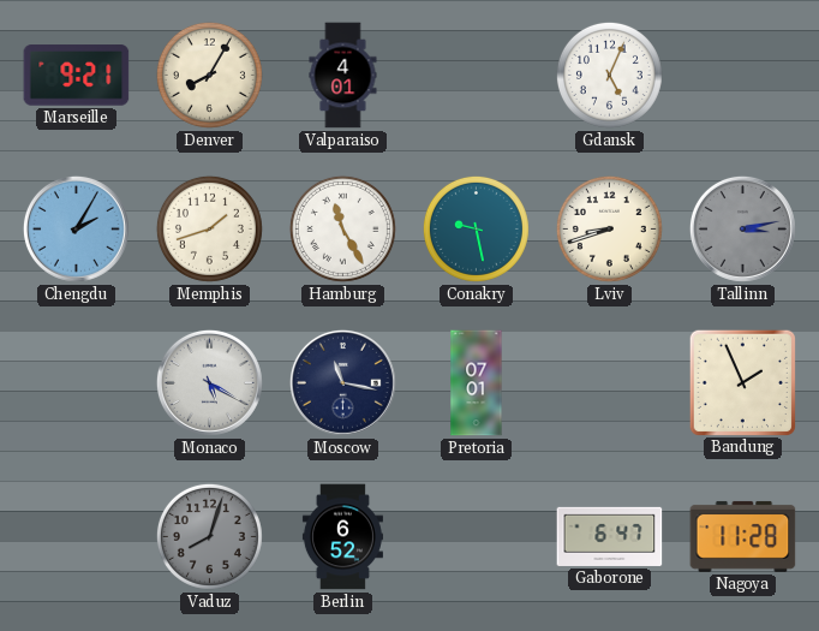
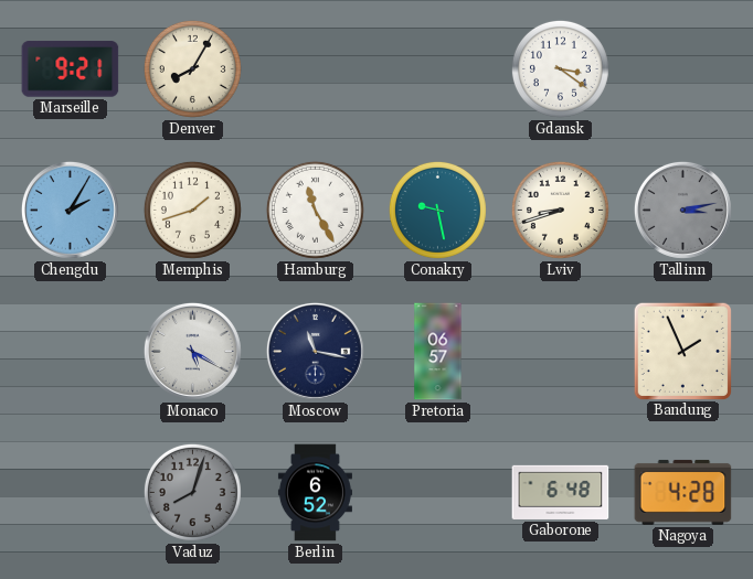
Valparaiso: 4:01 -> none (343, 76)
Gdansk: 5:04 -> 3:21 (560, 68)
Pretoria: 07:01 -> 06:57 (438, 352)
Gaborone: 6:47 -> 6:48 (561, 492)
Nagoya: 11:28 -> 4:28 (683, 492)
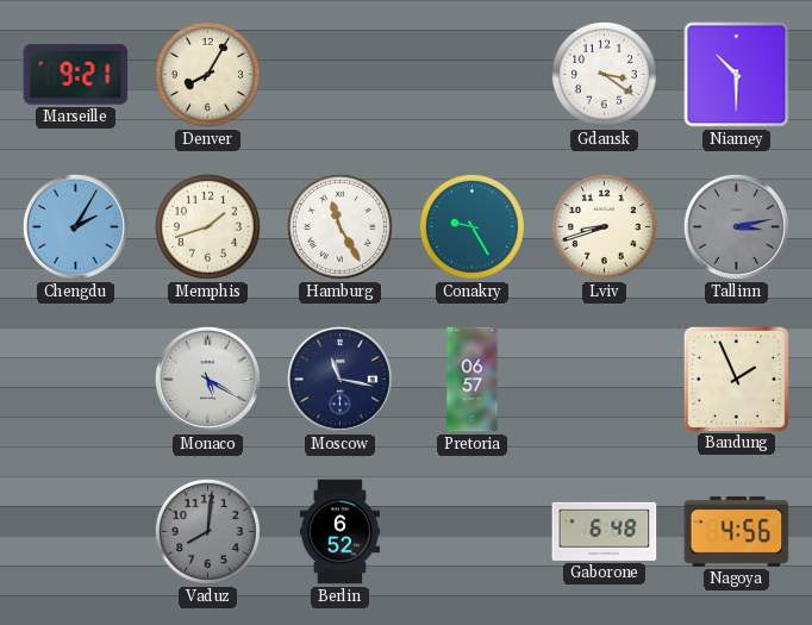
Niamey: none -> 10:30 (737, 75)
Conakry: 9:28 -> 9:25 (471, 226)
Vaduz: 8:03 -> 8:01 (207, 531)
Nagoya: 4:28 -> 4:56 (737, 531)
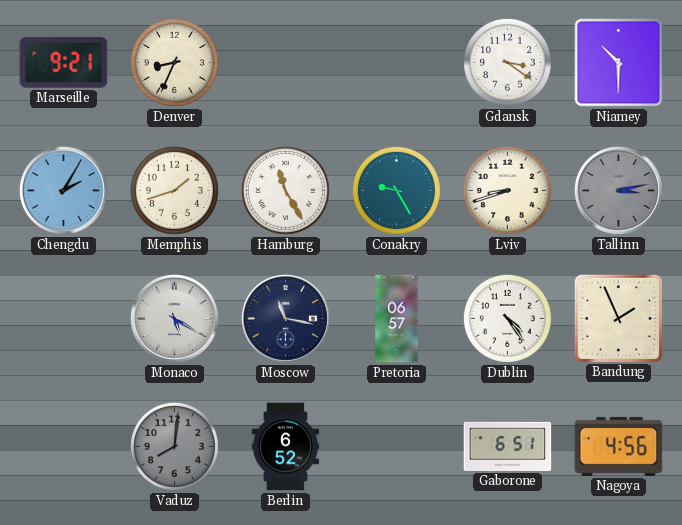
Denver: 8:05 -> 8:34 (174, 62)
Dublin: none -> 4:24 (507, 318)
Gaborone: 6:48 -> 6:51 (508, 446)
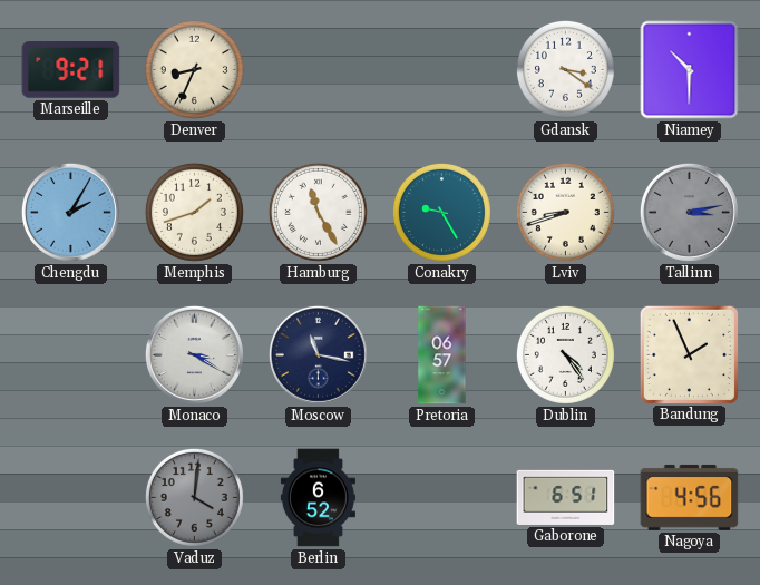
Monaco: 5:20 -> 3:20 (194, 354)
Vaduz: 8:01 -> 4:01 (194, 497)
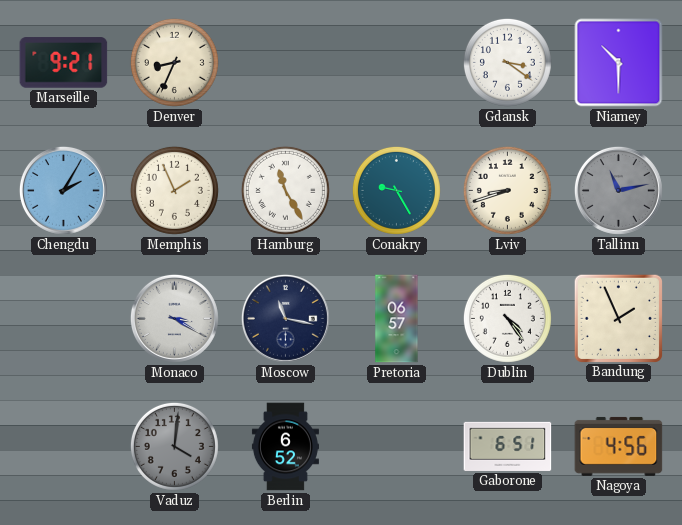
Memphis: 1:42 -> 1:56 (174, 190)
Tallinn: 3:13 -> 11:13 (618, 190)
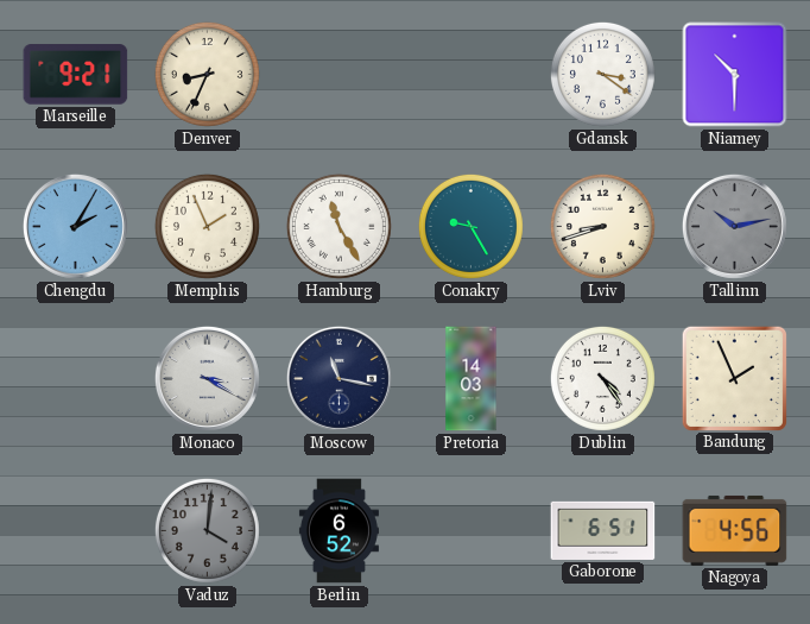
Tallinn: 11:13 -> 10:13 (734, 226)
Pretoria: 06:57 -> 14:03 (472, 379)
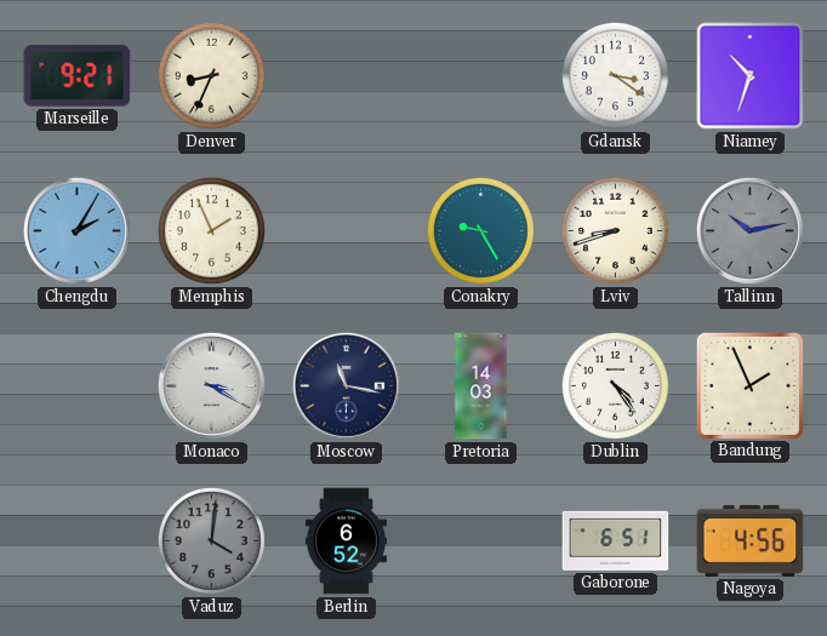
Niamey: 10:30 -> 10:33 (751, 76)
Hamburg: 11:25 -> none (338, 226)
